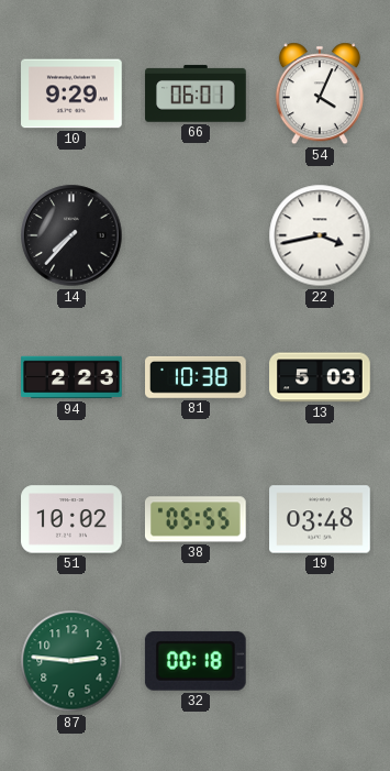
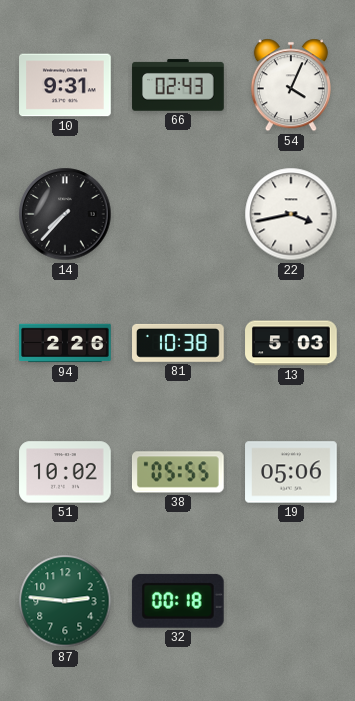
10: 9:29 -> 9:31 (65, 85)
66: 06:01 -> 02:43 (178, 85)
94: 2:23 -> 2:26 (65, 343)
19: 03:48 -> 05:06 (291, 472)
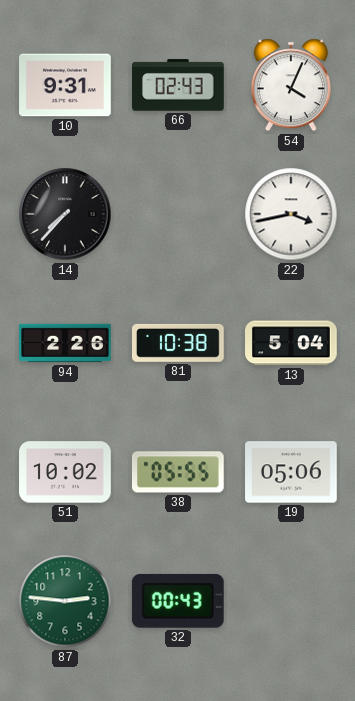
13: 5:03 -> 5:04 (291, 343)
32: 00:18 -> 00:43 (178, 601)
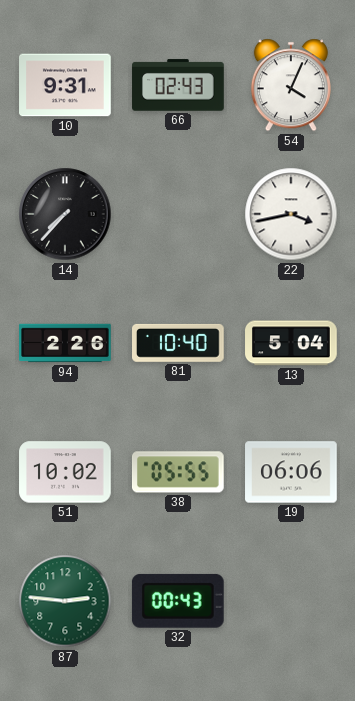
81: 10:38 -> 10:40 (179, 343)
19: 05:06 -> 06:06 (291, 472)
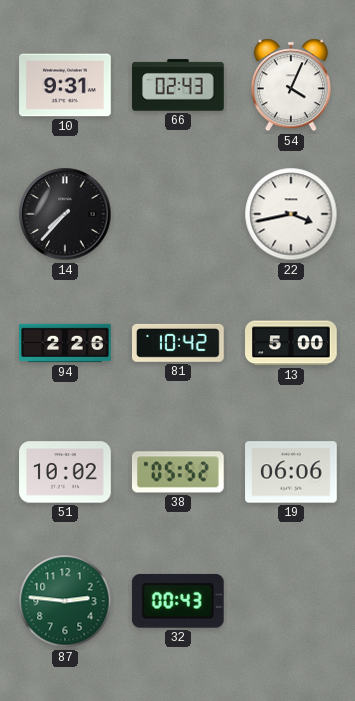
81: 10:40 -> 10:42 (179, 343)
13: 5:04 -> 5:00 (291, 343)
38: 05:55 -> 05:52 (178, 472)
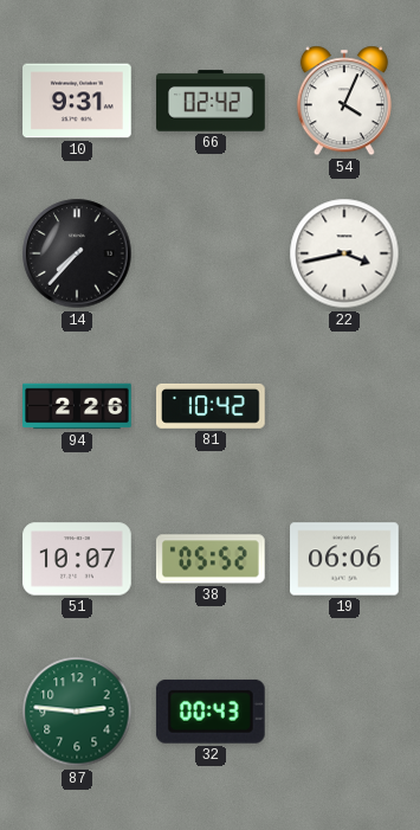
66: 02:43 -> 02:42 (211, 101)
13: 5:00 -> none (291, 343)
51: 10:02 -> 10:07 (77, 559)
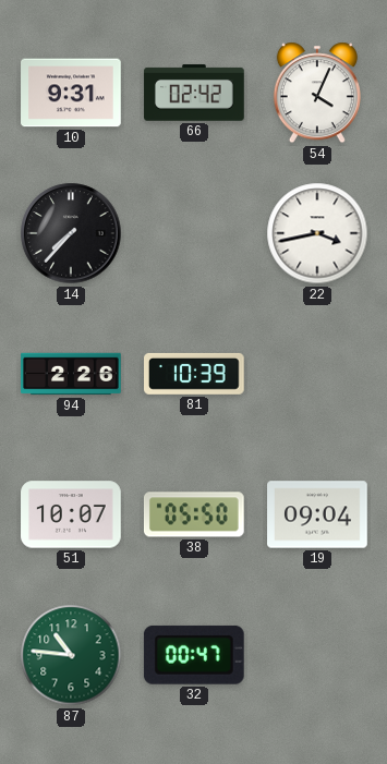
81: 10:42 -> 10:39 (195, 374)
38: 05:52 -> 05:50 (194, 514)
19: 06:06 -> 09:04 (317, 514)
87: 2:46 -> 10:46 (71, 655)
32: 00:43 -> 00:47 (194, 655)
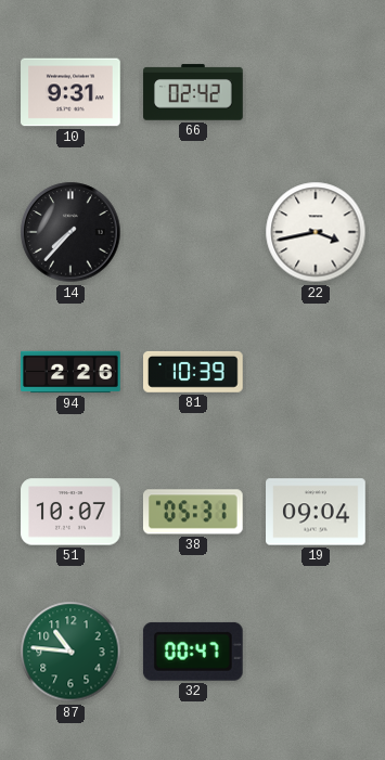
54: 4:04 -> none (317, 93)
38: 05:50 -> 05:31 (193, 512)
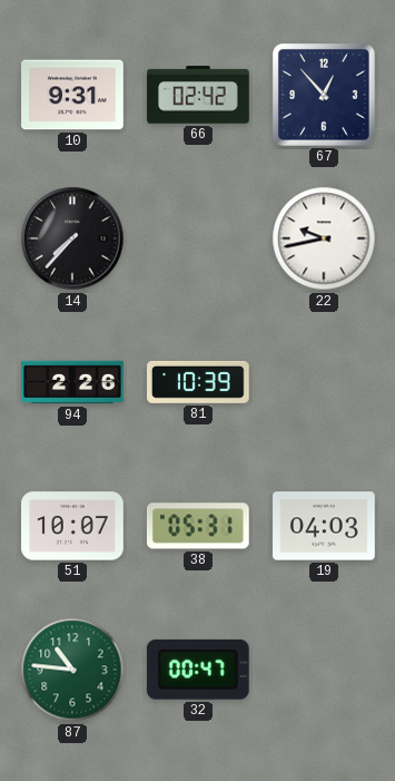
67: none -> 12:53 (325, 96)
22: 3:43 -> 9:43 (324, 238)
19: 09:04 -> 04:03 (324, 526)
